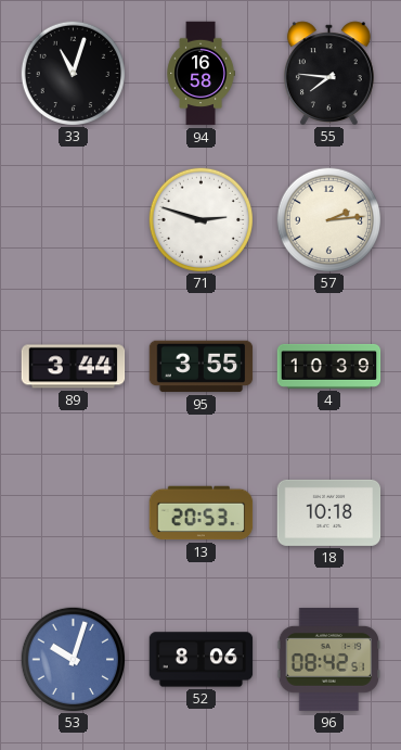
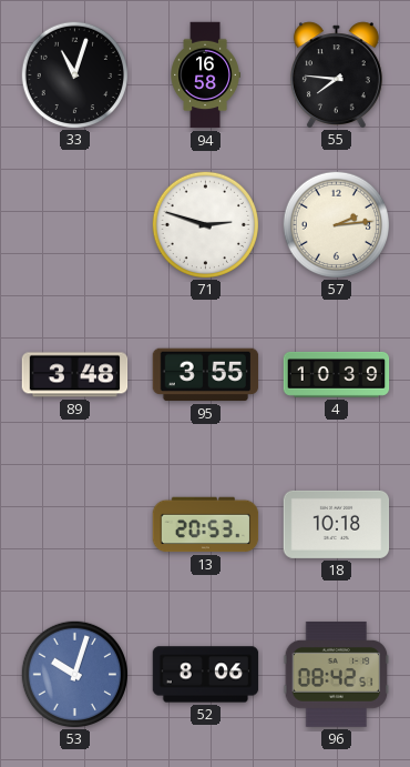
89: 3:44 -> 3:48 (75, 375)
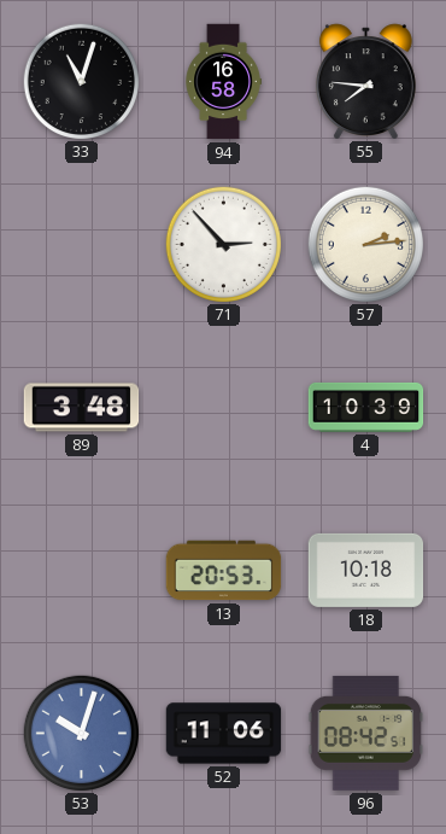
71: 2:48 -> 2:53 (223, 244)
95: 3:55 -> none (206, 375)
52: 8:06 -> 11:06 (224, 734)
